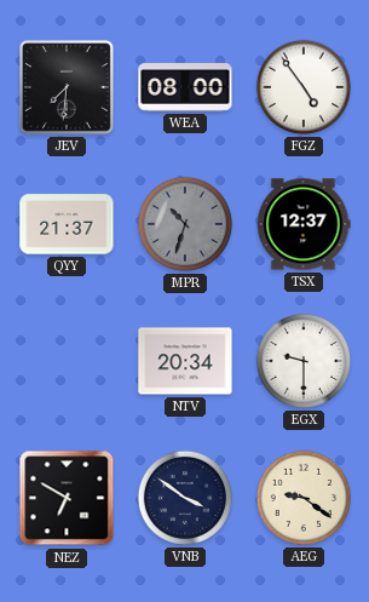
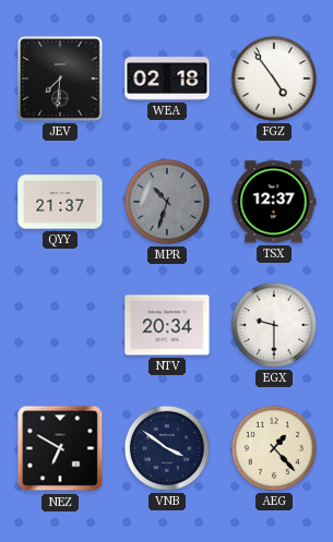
WEA: 08:00 -> 02:18 (167, 79)
AEG: 9:21 -> 1:23 (274, 448)
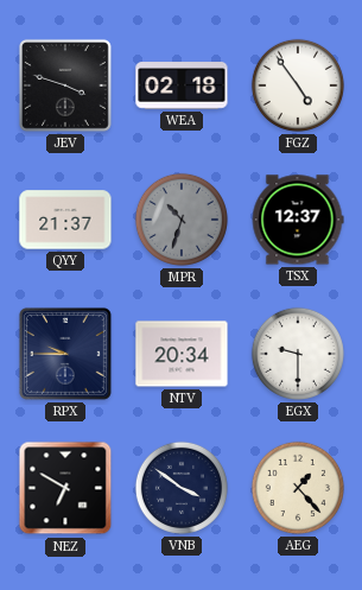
JEV: 7:31 -> 3:48 (65, 85)
RPX: none -> 9:45 (65, 354)
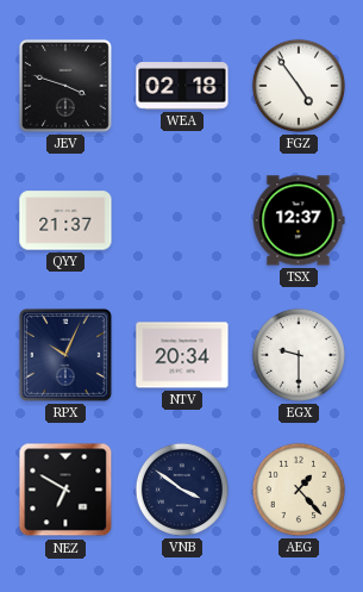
MPR: 10:33 -> none (182, 220)
RPX: 9:45 -> 10:04 (65, 355)
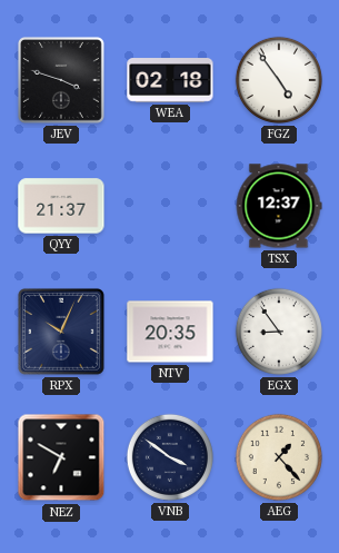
NTV: 20:34 -> 20:35 (170, 332)
EGX: 9:30 -> 8:54 (279, 332)
